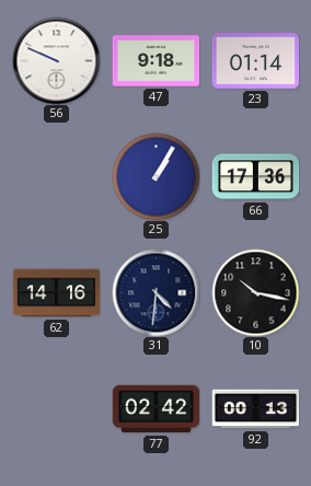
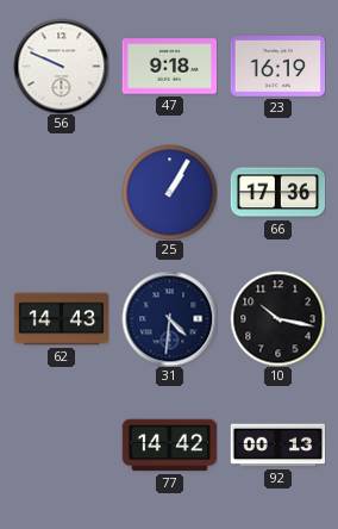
23: 01:14 -> 16:19 (277, 67)
62: 14:16 -> 14:43 (61, 319)
77: 02:42 -> 14:42 (169, 446)
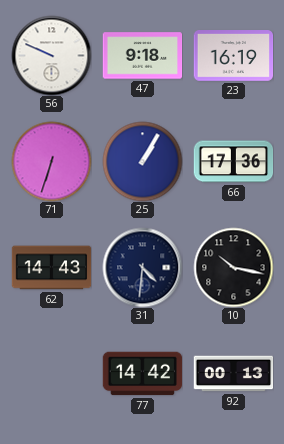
71: none -> 6:33 (51, 161)
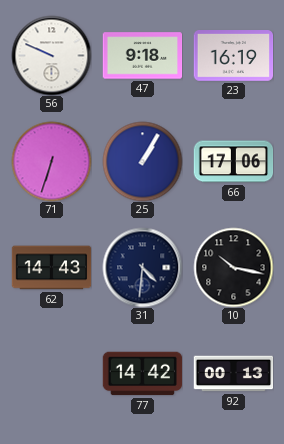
66: 17:36 -> 17:06 (233, 162)
